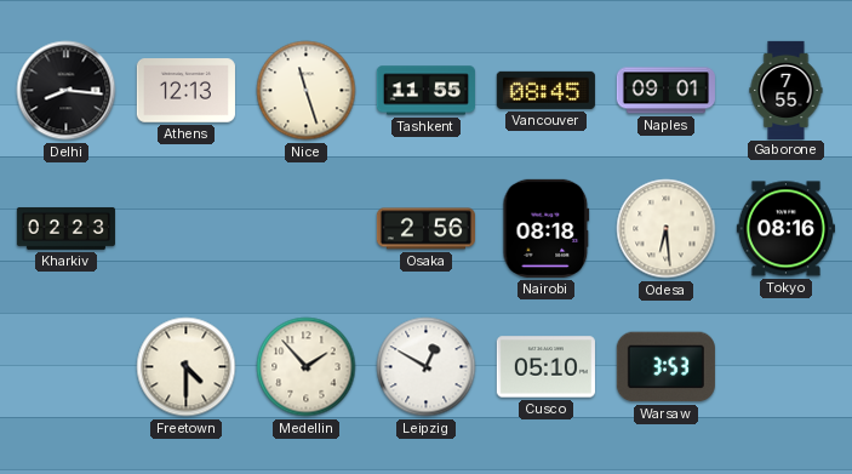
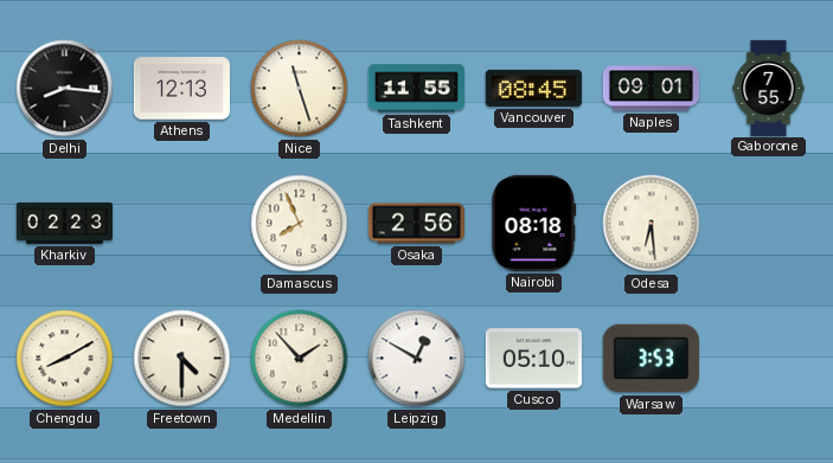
Damascus: none -> 7:56 (300, 224)
Tokyo: 08:16 -> none (785, 229)
Chengdu: none -> 8:10 (65, 359)
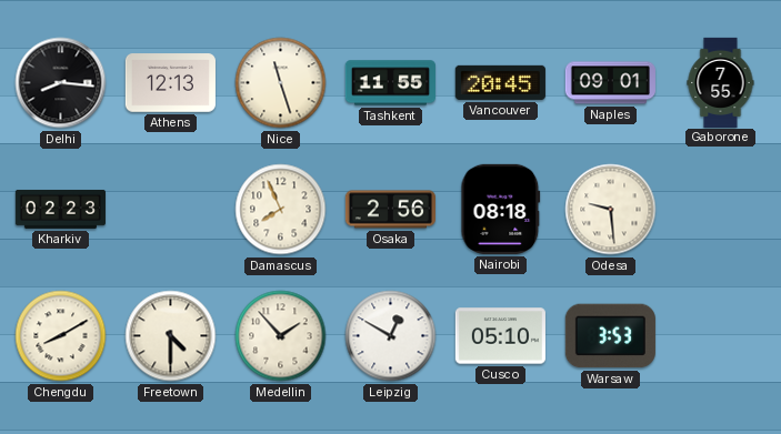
Vancouver: 08:45 -> 20:45 (500, 82)
Odesa: 6:29 -> 9:29 (611, 210)
